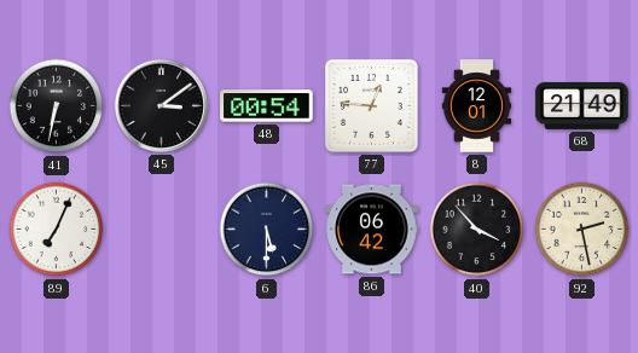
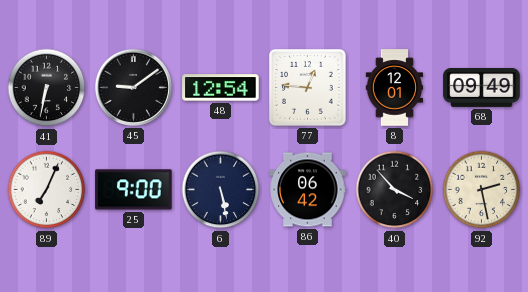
45: 3:09 -> 9:09 (133, 87)
48: 00:54 -> 12:54 (221, 88)
68: 21:49 -> 09:49 (482, 88)
25: none -> 9:00 (134, 190)
6: 5:30 -> 5:28 (221, 190)
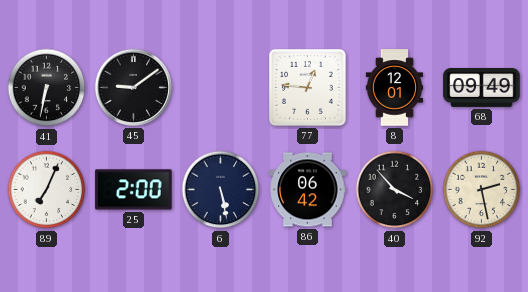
48: 12:54 -> none (221, 88)
25: 9:00 -> 2:00 (134, 190)
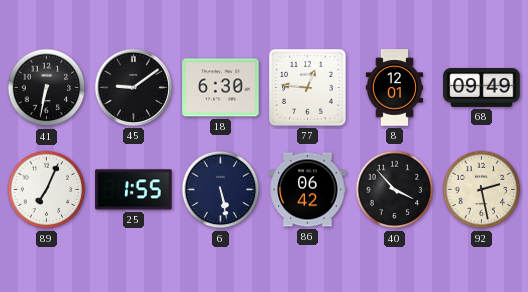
18: none -> 6:30 (221, 88)
25: 2:00 -> 1:55 (134, 190)
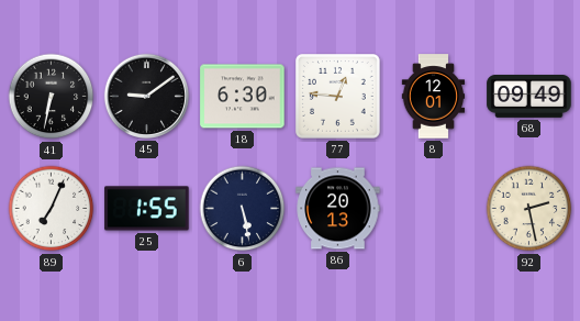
86: 06:42 -> 20:13 (338, 209)
40: 3:53 -> none (395, 190)
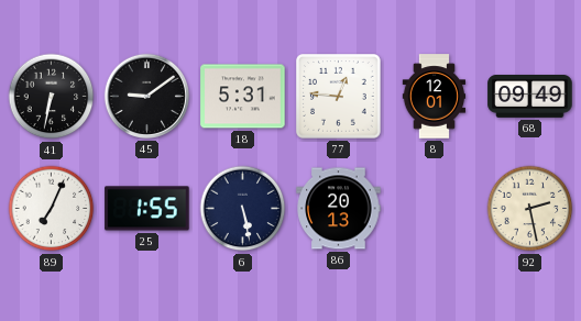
18: 6:30 -> 5:31 (243, 97)
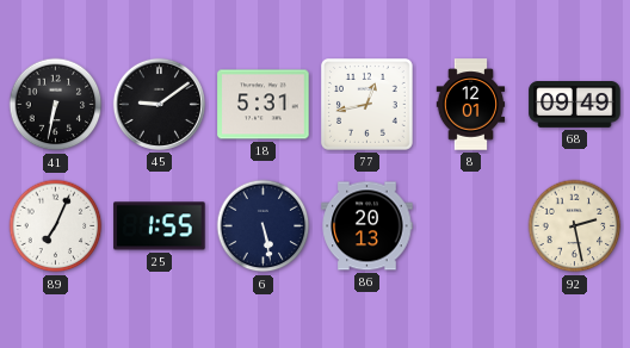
77: 12:46 -> 12:43 (367, 105)
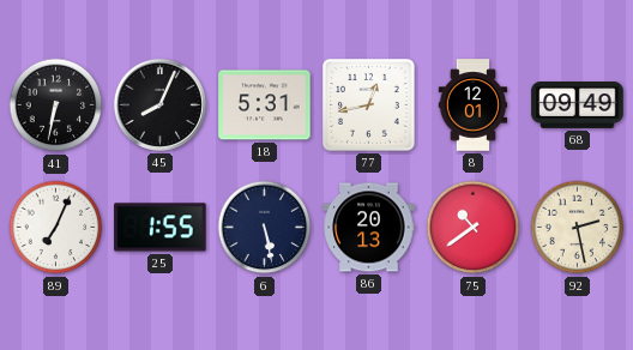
45: 9:09 -> 8:04 (159, 104)
75: none -> 10:39 (474, 228)
